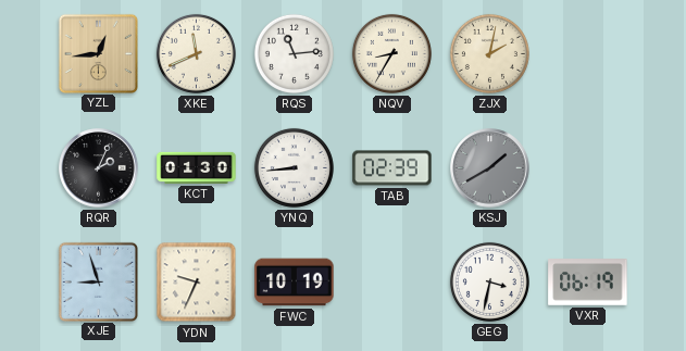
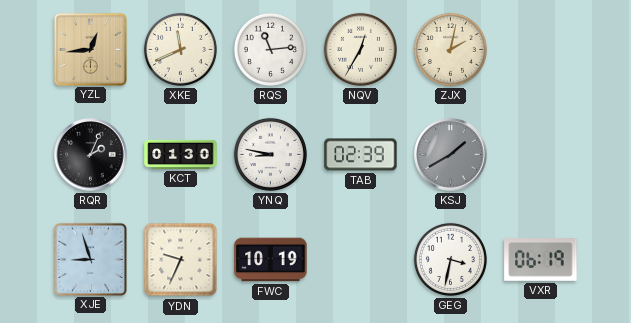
NQV: 8:35 -> 12:35 (360, 49)
YNQ: 8:44 -> 8:47 (270, 154)
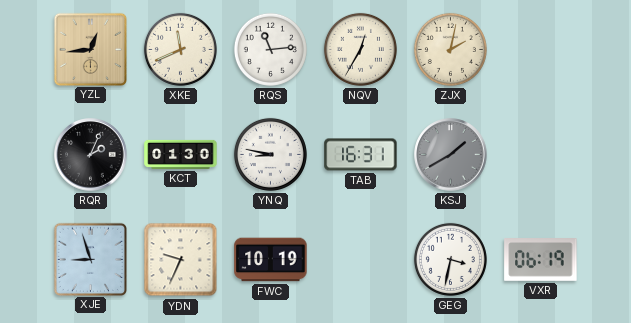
TAB: 02:39 -> 16:31 (361, 155)
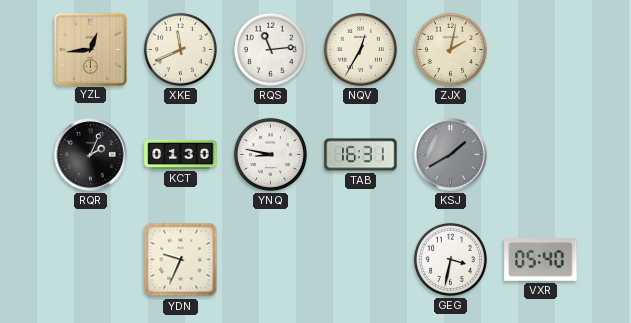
XJE: 8:57 -> none (90, 259)
FWC: 10:19 -> none (271, 260)
VXR: 06:19 -> 05:40 (541, 260)
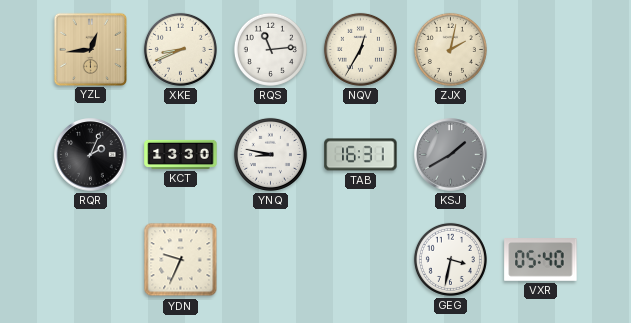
XKE: 11:41 -> 8:41 (180, 49)
KCT: 01:30 -> 13:30 (181, 154)
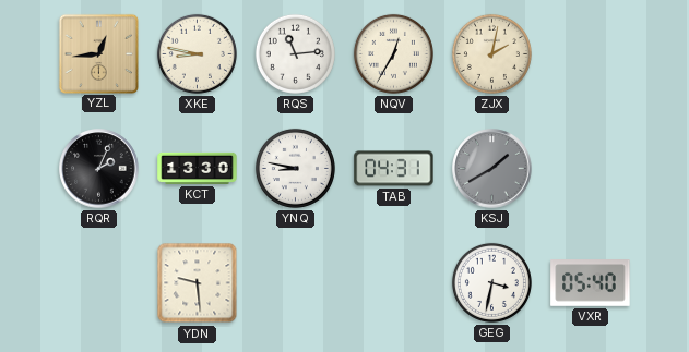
XKE: 8:41 -> 8:47 (197, 53)
TAB: 16:31 -> 04:31 (394, 169)
YDN: 9:34 -> 9:29 (198, 283)
